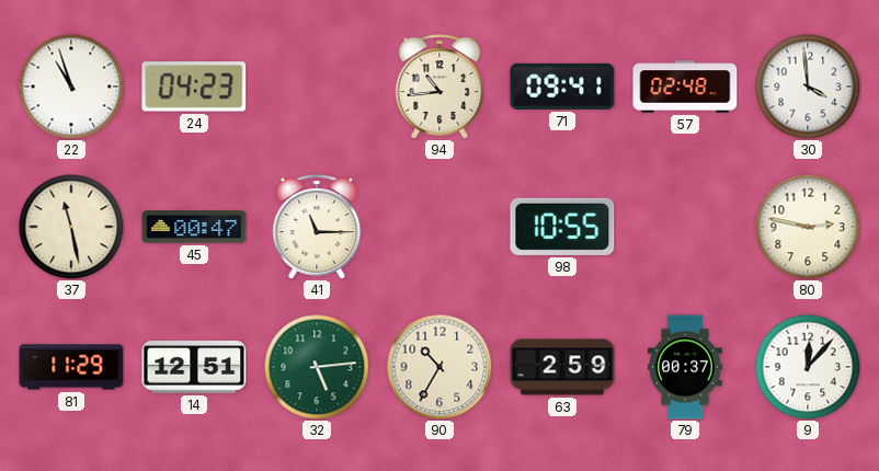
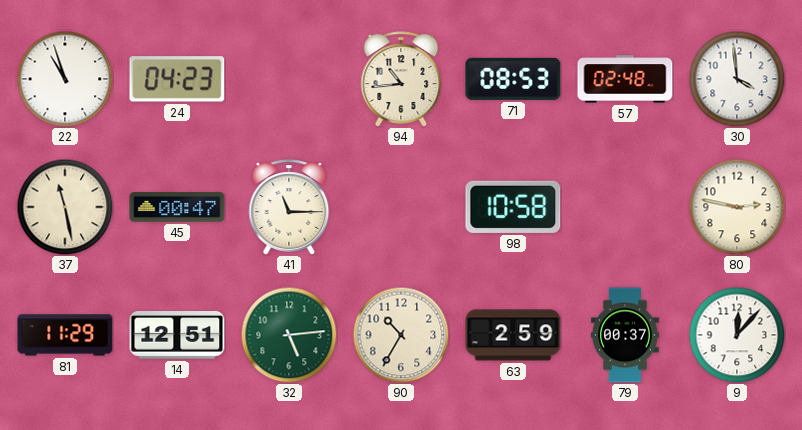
71: 09:41 -> 08:53 (513, 79)
98: 10:55 -> 10:58 (513, 207)
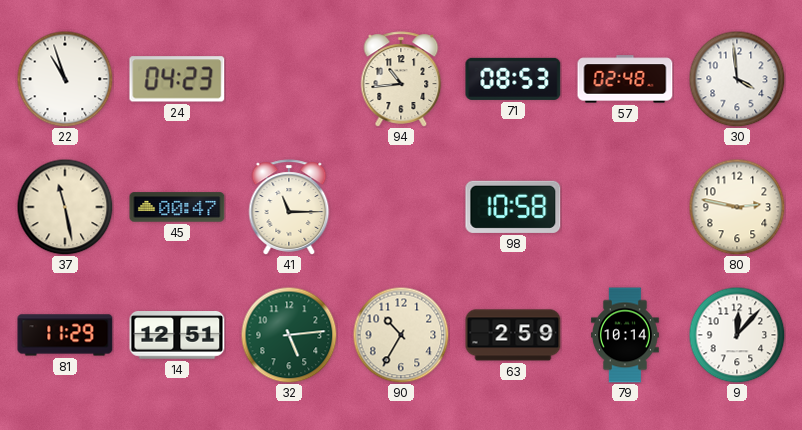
79: 00:37 -> 10:14 (625, 335)
